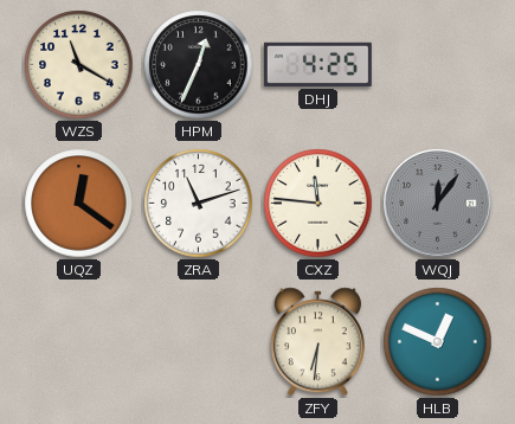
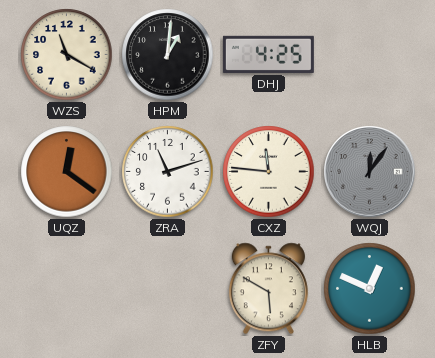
HPM: 12:34 -> 1:01 (168, 55)
ZFY: 6:31 -> 5:50 (268, 289)
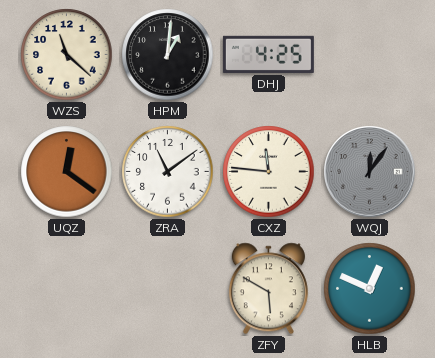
WZS: 11:20 -> 11:22 (67, 55)
ZRA: 11:12 -> 11:09 (168, 172)
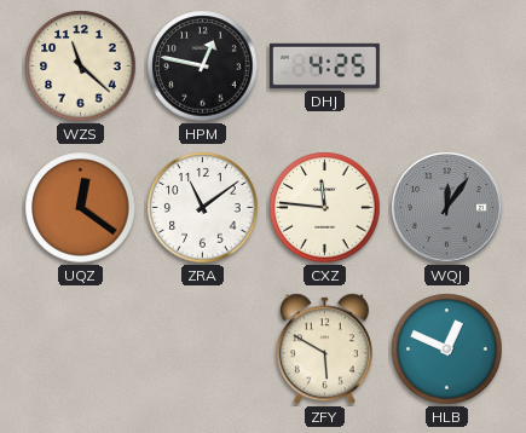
HPM: 1:01 -> 12:47 (203, 67)
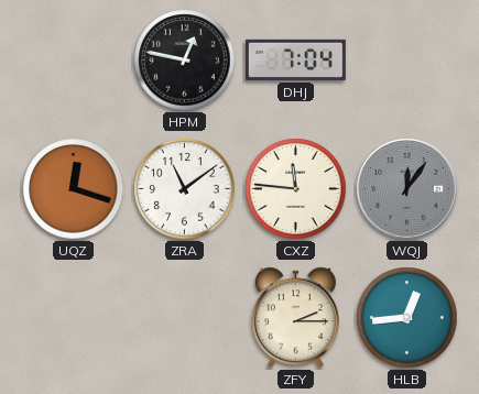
WZS: 11:22 -> none (81, 67)
DHJ: 4:25 -> 7:04 (295, 59)
UQZ: 12:21 -> 12:18 (74, 189)
ZFY: 5:50 -> 2:15 (295, 318)
HLB: 12:49 -> 12:44 (407, 318)
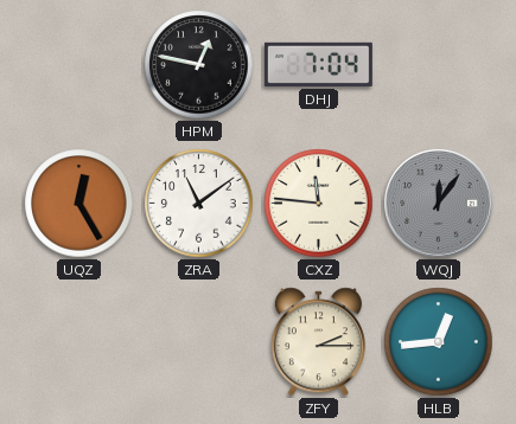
UQZ: 12:18 -> 12:25 (79, 204)
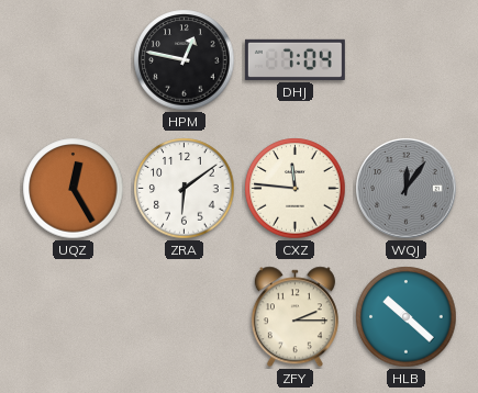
ZRA: 11:09 -> 6:09 (185, 189)
HLB: 12:44 -> 10:22 (407, 317)
